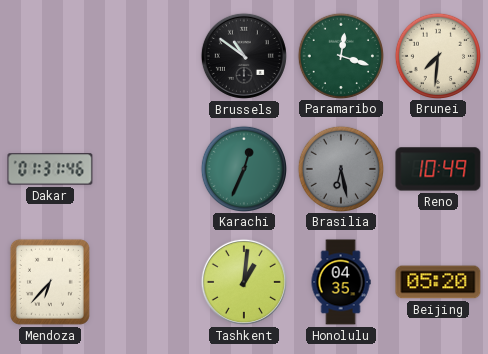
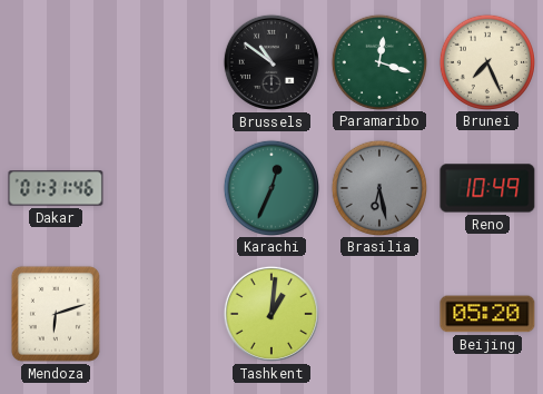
Brunei: 7:31 -> 7:26 (486, 61)
Mendoza: 6:37 -> 6:12 (56, 314)
Honolulu: 04:35 -> none (341, 282)
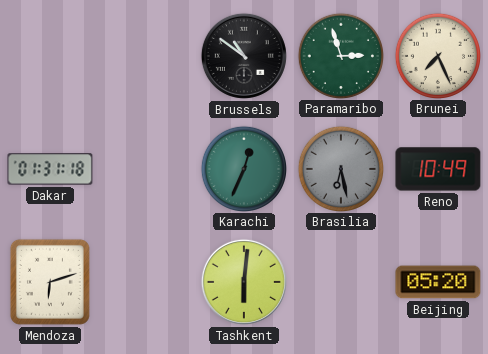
Paramaribo: 12:18 -> 2:57 (340, 55)
Dakar: 01:31:46 -> 01:31:18 (50, 169)
Tashkent: 1:01 -> 6:01 (244, 282)
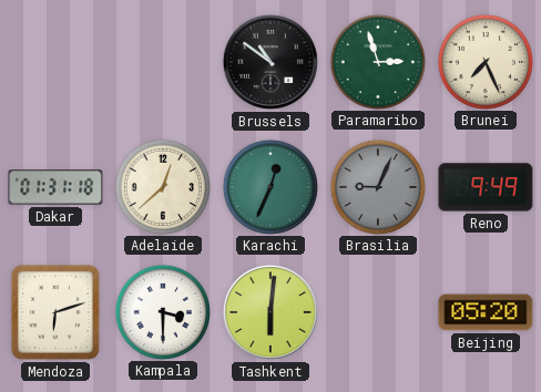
Adelaide: none -> 12:38 (162, 186)
Brasilia: 6:28 -> 9:04 (377, 186)
Reno: 10:49 -> 9:49 (486, 187)
Kampala: none -> 3:30 (162, 311)
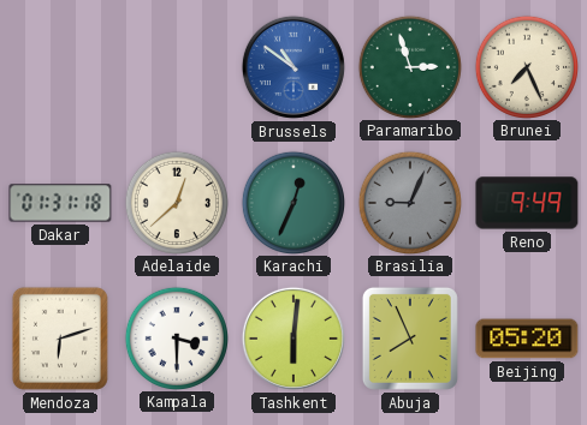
Brussels dial: black -> blue (293, 67)
Abuja: none -> 7:56 (410, 339)
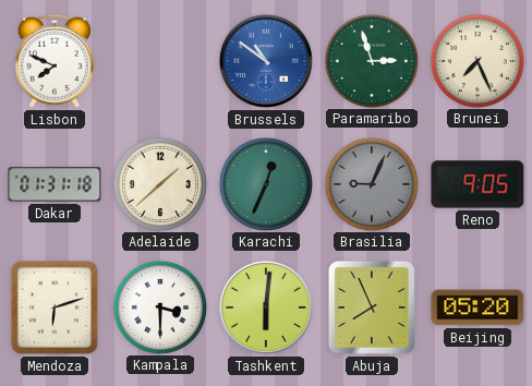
Lisbon: none -> 7:49 (55, 61)
Adelaide: 12:38 -> 1:38 (159, 183)
Reno: 9:49 -> 9:05 (477, 184)
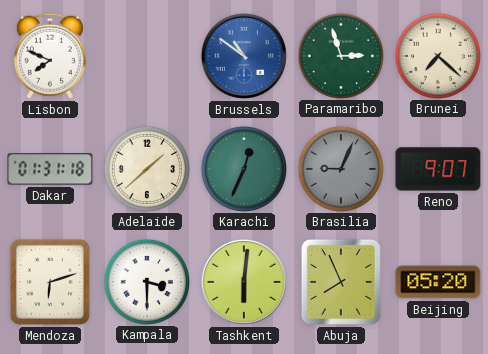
Brunei: 7:26 -> 7:22 (437, 55)
Reno: 9:05 -> 9:07 (438, 169)
